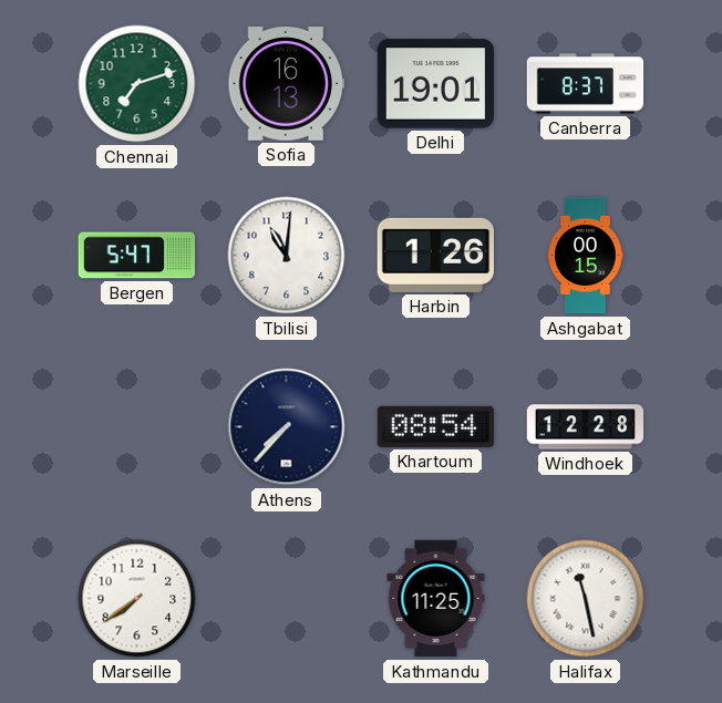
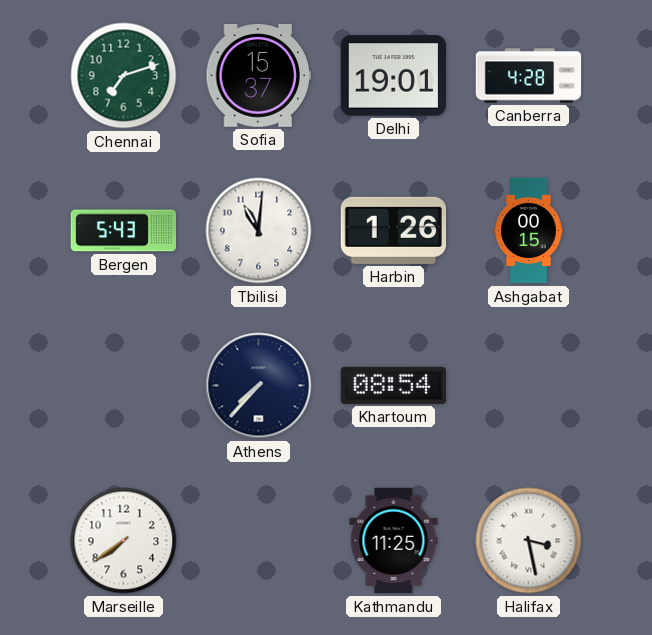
Sofia: 16:13 -> 15:37 (259, 76)
Canberra: 8:37 -> 4:28 (529, 76)
Bergen: 5:47 -> 5:43 (124, 231)
Windhoek: 12:28 -> none (586, 427)
Halifax: 11:28 -> 3:28 (529, 541)
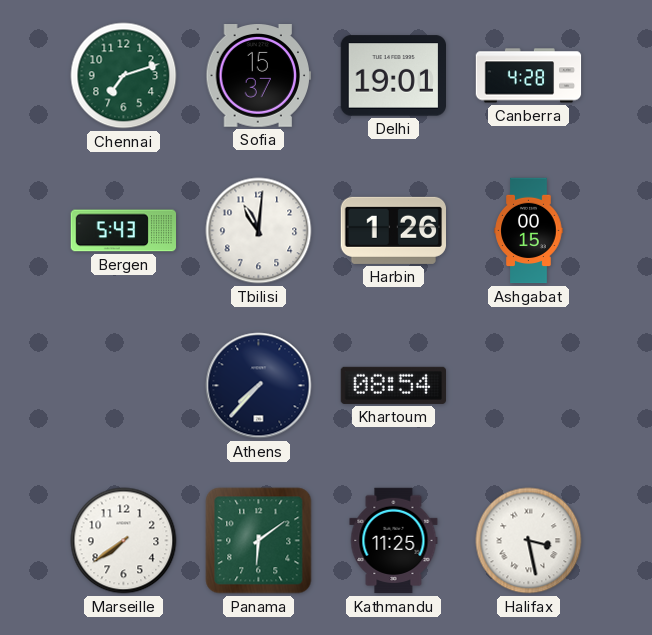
Panama: none -> 6:09 (259, 541)
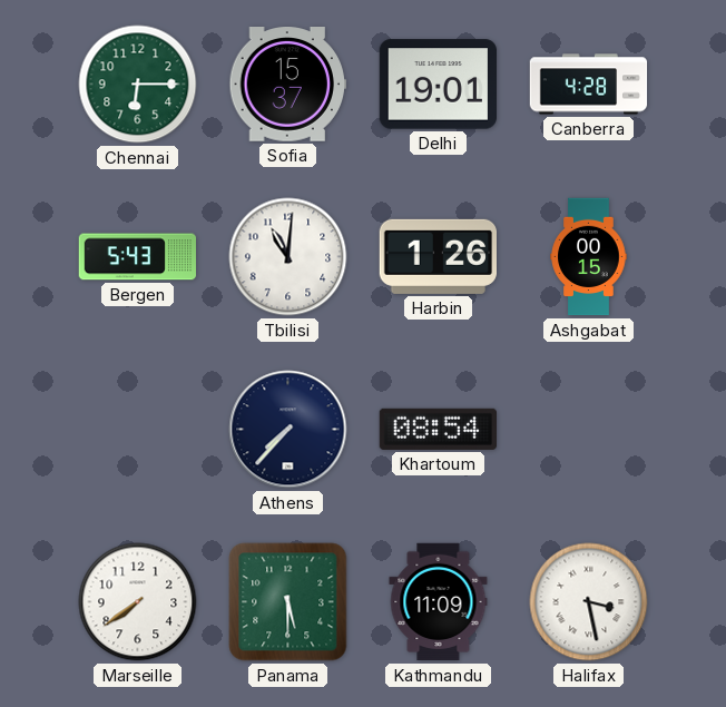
Chennai: 7:12 -> 6:15 (138, 85)
Panama: 6:09 -> 5:30 (288, 602)
Kathmandu: 11:25 -> 11:09 (439, 602)
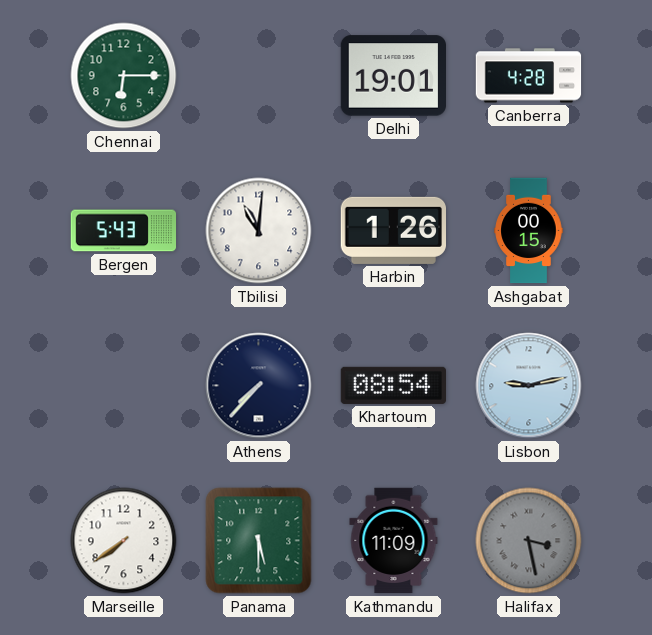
Sofia: 15:37 -> none (288, 85)
Lisbon: none -> 9:13 (529, 386)
Halifax dial: white -> grey (529, 541)
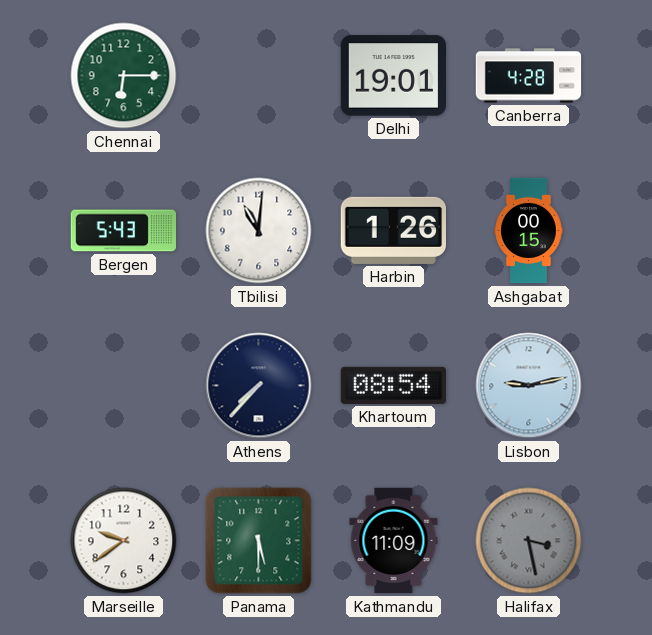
Marseille: 7:39 -> 9:39 (124, 541)
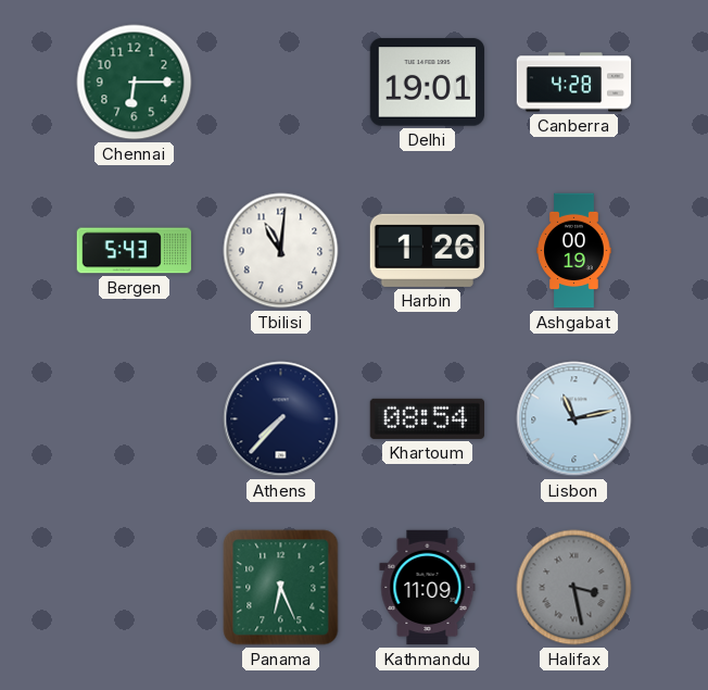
Ashgabat: 00:15 -> 00:19 (574, 251)
Lisbon: 9:13 -> 11:13 (574, 419)
Marseille: 9:39 -> none (124, 541)
Panama: 5:30 -> 6:26 (281, 588)
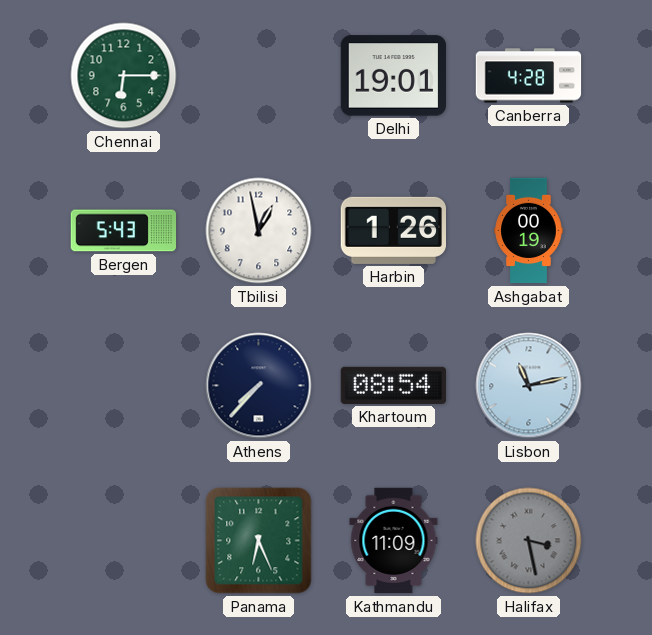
Tbilisi: 11:01 -> 12:58 (259, 231)
